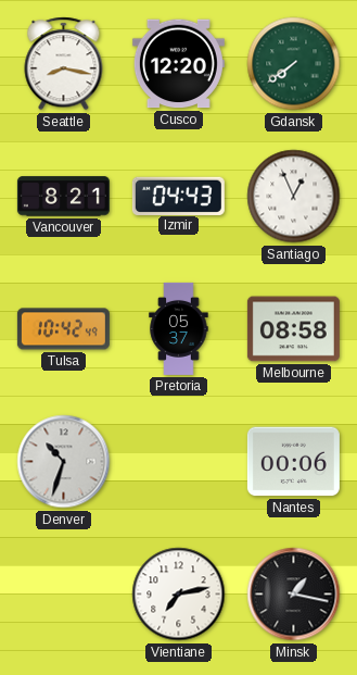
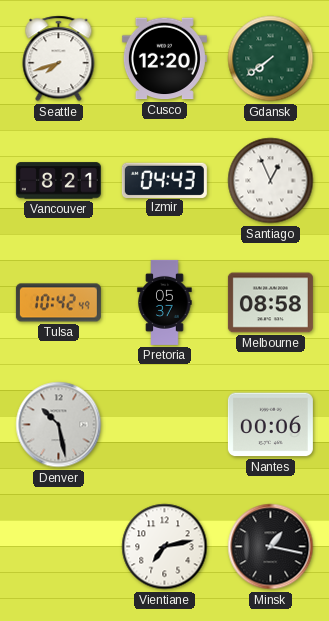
Seattle: 8:17 -> 7:42 (59, 59)
Denver: 10:33 -> 10:28 (59, 425)
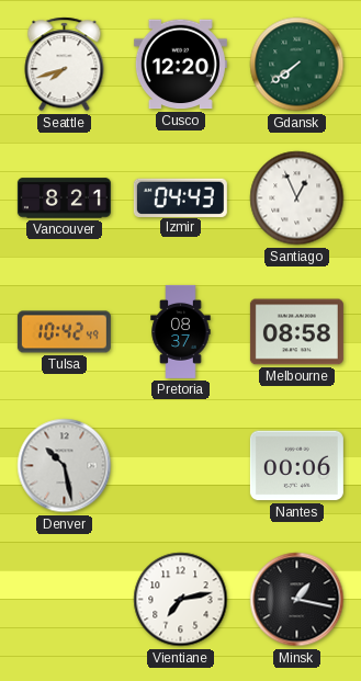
Pretoria: 05:37 -> 08:37 (181, 331)
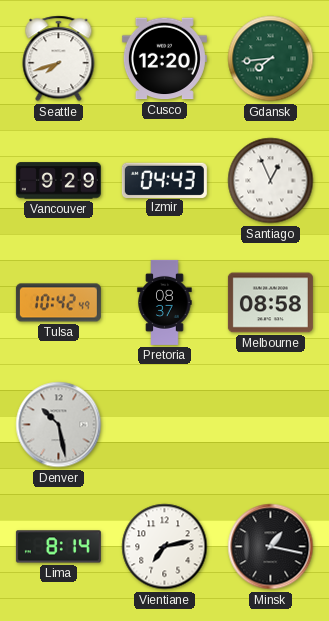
Gdansk: 7:39 -> 7:44 (271, 59)
Vancouver: 8:21 -> 9:29 (58, 181)
Nantes: 00:06 -> none (296, 466)
Lima: none -> 8:14 (58, 547)
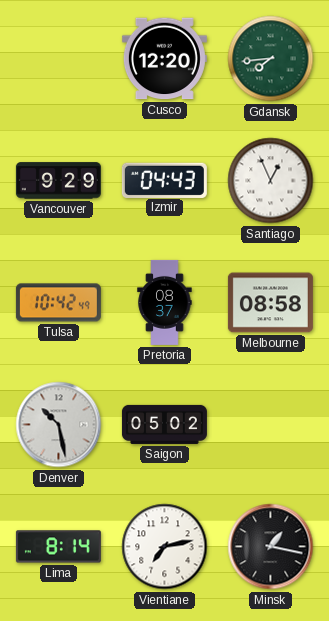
Seattle: 7:42 -> none (59, 59)
Saigon: none -> 05:02 (164, 424)
